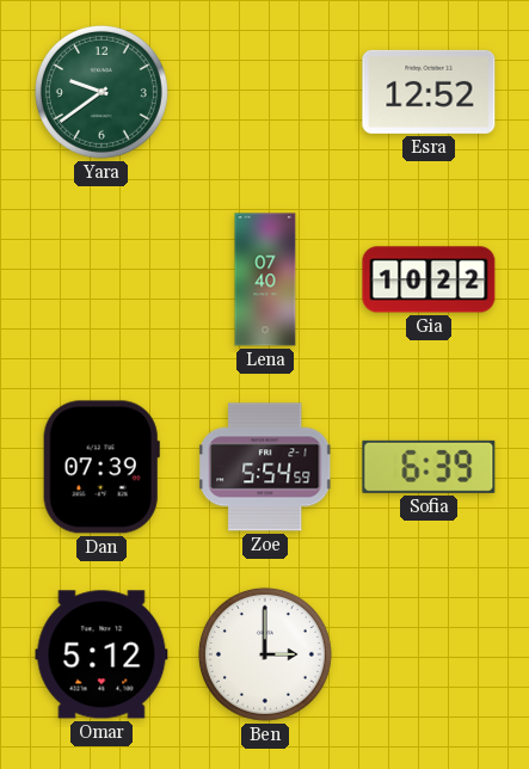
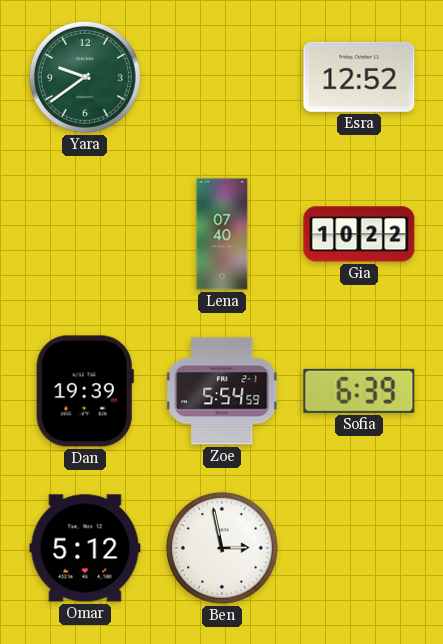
Dan: 07:39 -> 19:39 (85, 391)
Ben: 3:00 -> 2:58 (222, 548)
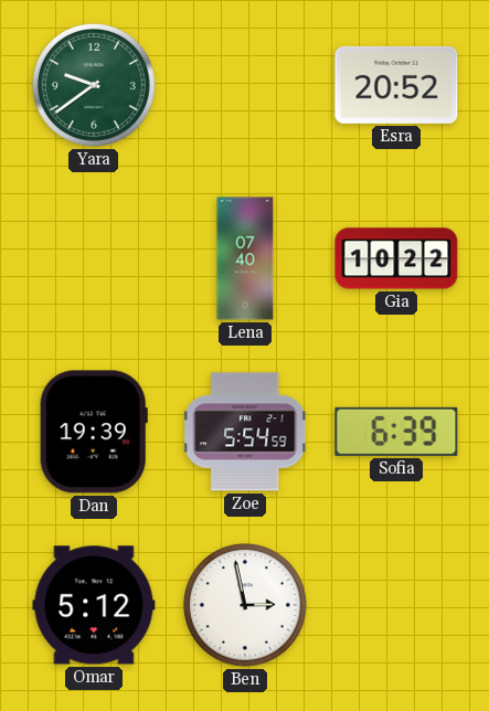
Esra: 12:52 -> 20:52 (396, 85)
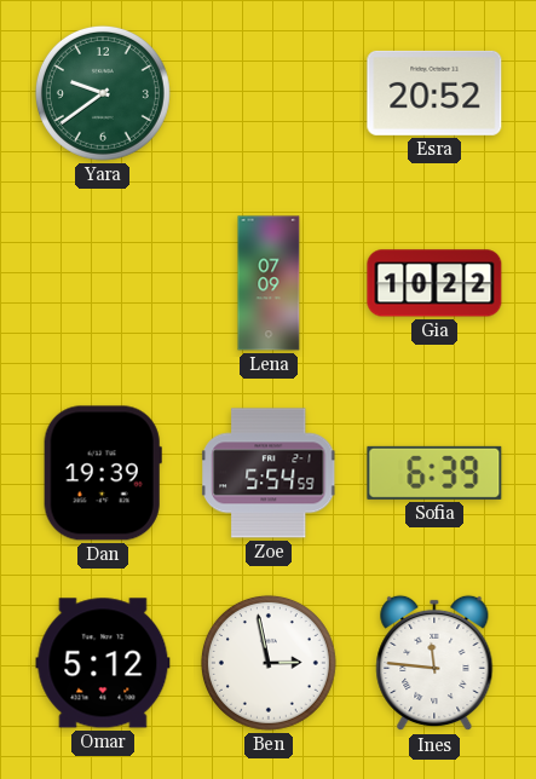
Lena: 07:40 -> 07:09 (269, 283)
Ines: none -> 11:46 (434, 663)
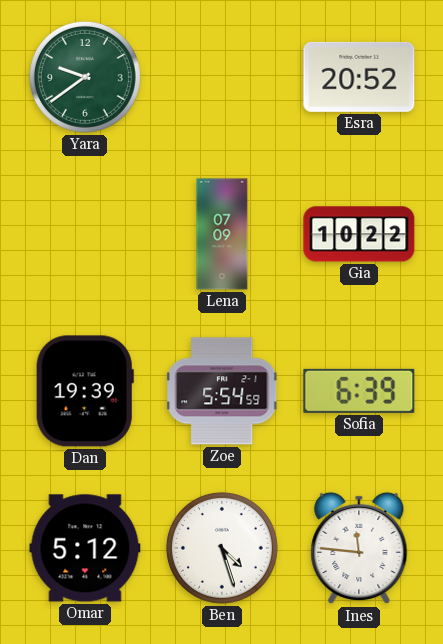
Ben: 2:58 -> 4:27 (222, 548)
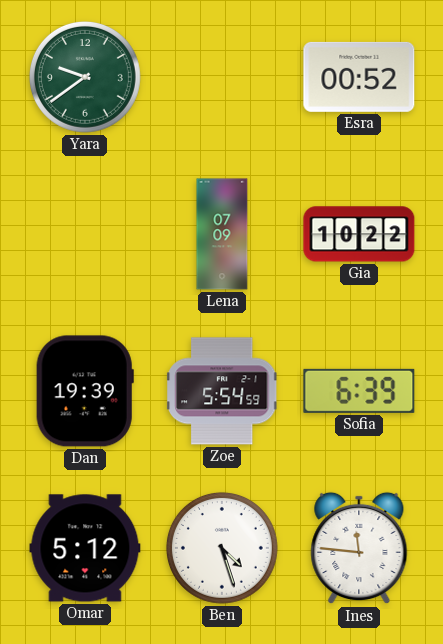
Esra: 20:52 -> 00:52 (359, 77)
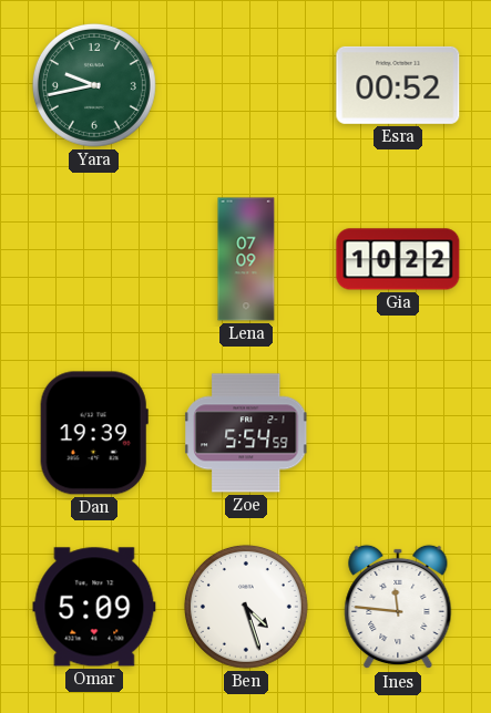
Yara: 9:39 -> 9:43 (94, 85)
Sofia: 6:39 -> none (359, 391)
Omar: 5:12 -> 5:09 (94, 607)
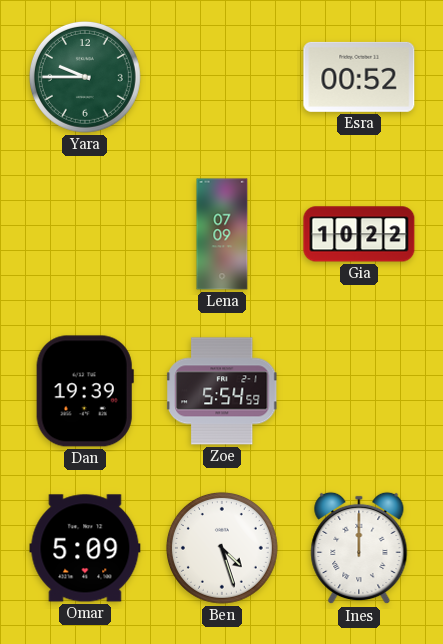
Yara: 9:43 -> 9:45 (85, 77)
Ines: 11:46 -> 12:00 (359, 548)
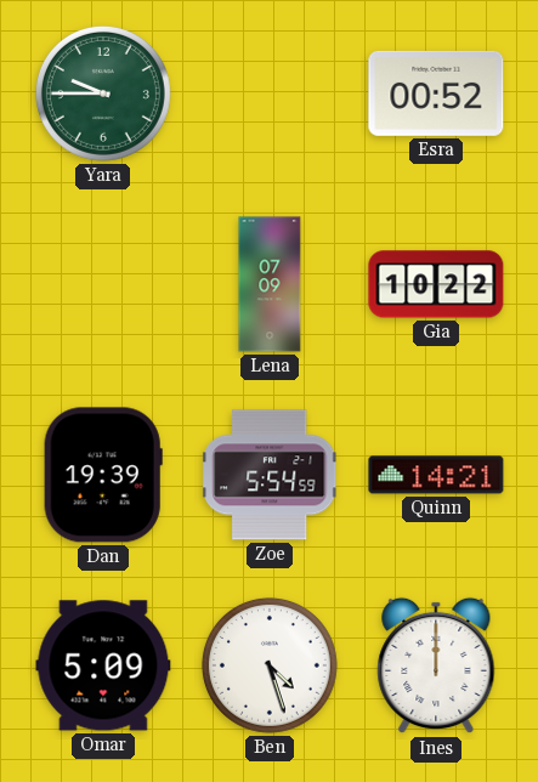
Quinn: none -> 14:21 (436, 475)
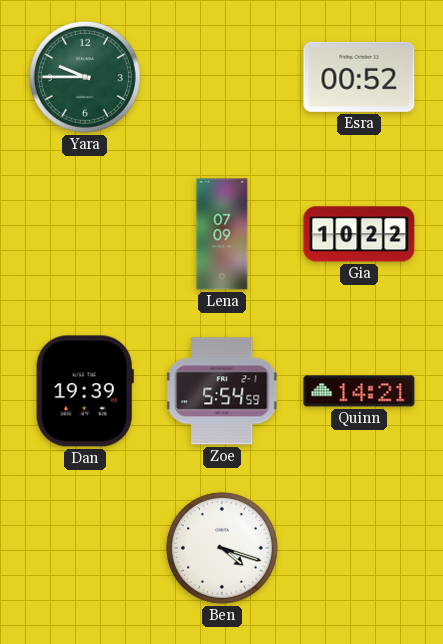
Omar: 5:09 -> none (103, 665)
Ben: 4:27 -> 4:18 (222, 548)
Ines: 12:00 -> none (436, 665)
